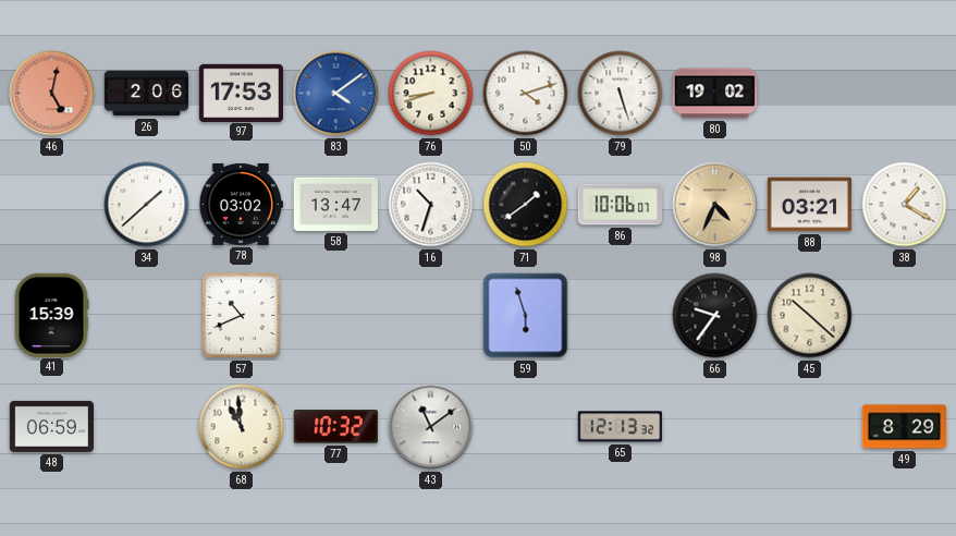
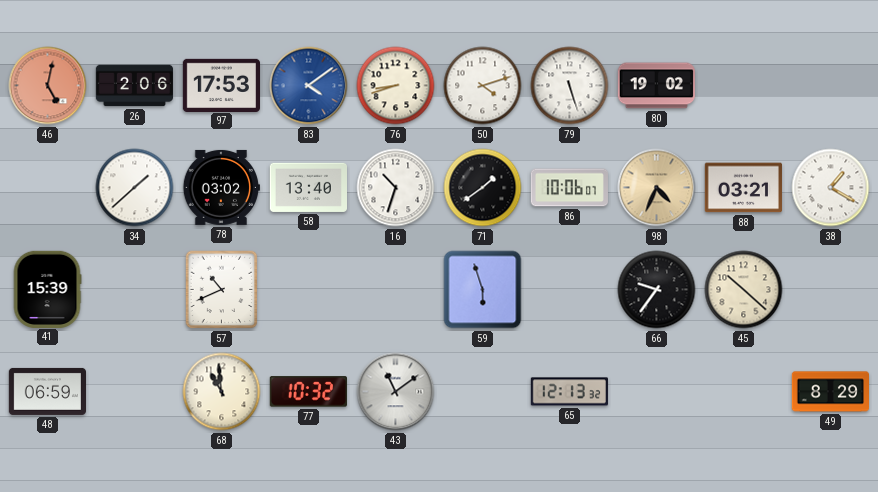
58: 13:47 -> 13:40 (308, 187)
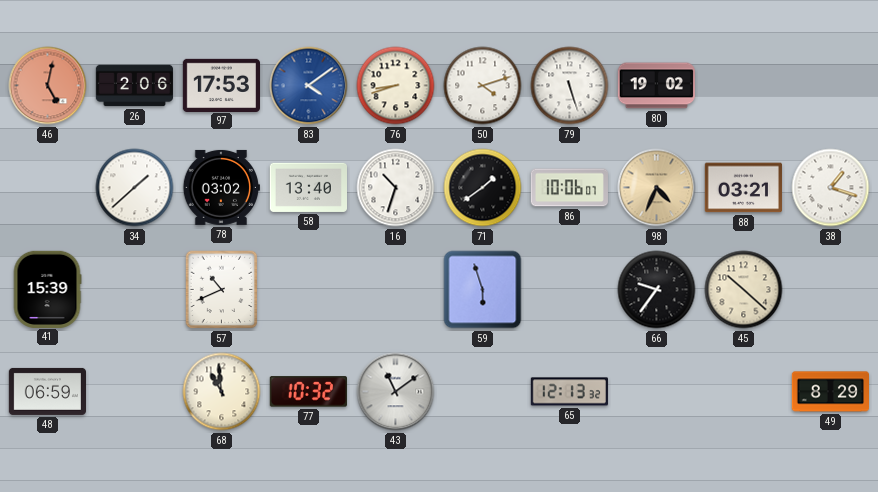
38: 1:20 -> 1:18 (831, 188)
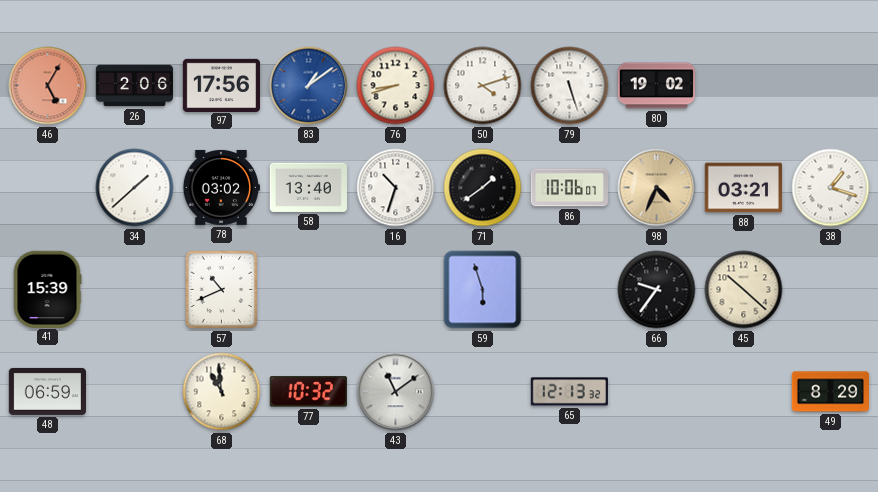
46: 5:02 -> 5:05 (48, 86)
97: 17:53 -> 17:56 (221, 85)
83: 4:09 -> 1:09 (309, 86)
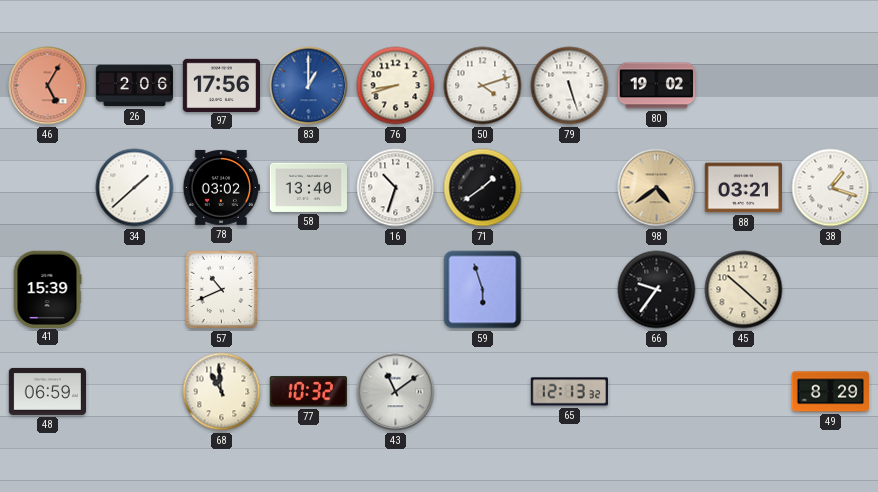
83: 1:09 -> 1:00 (309, 86)
86: 10:06 -> none (569, 188)
98: 4:34 -> 4:39 (657, 188)
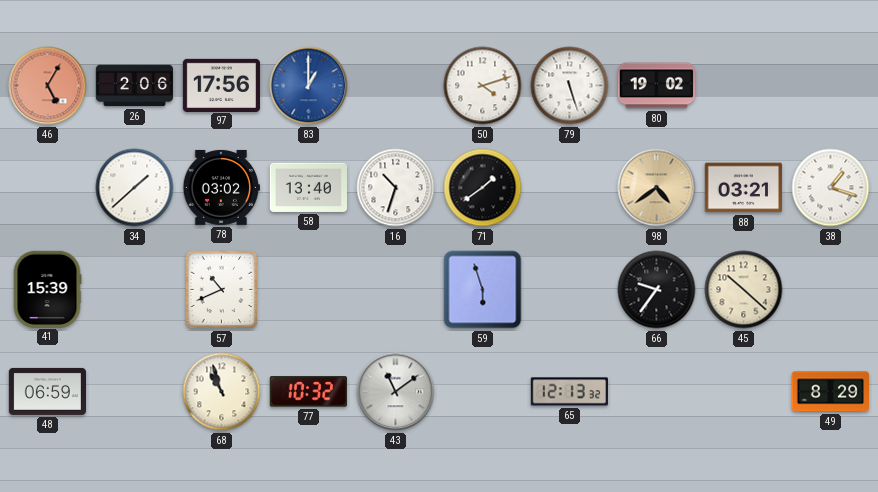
76: 8:42 -> none (396, 86)
68: 10:59 -> 10:57 (222, 392)
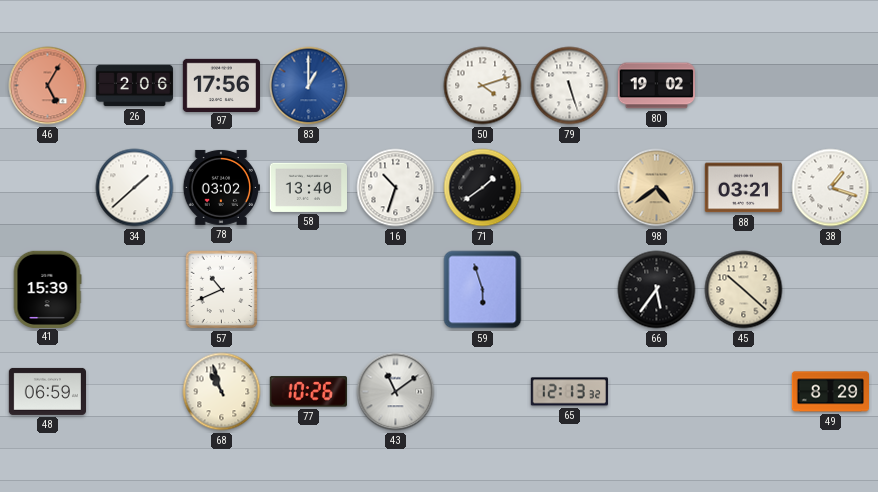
66: 9:36 -> 5:36 (657, 290)
77: 10:32 -> 10:26 (308, 392)
